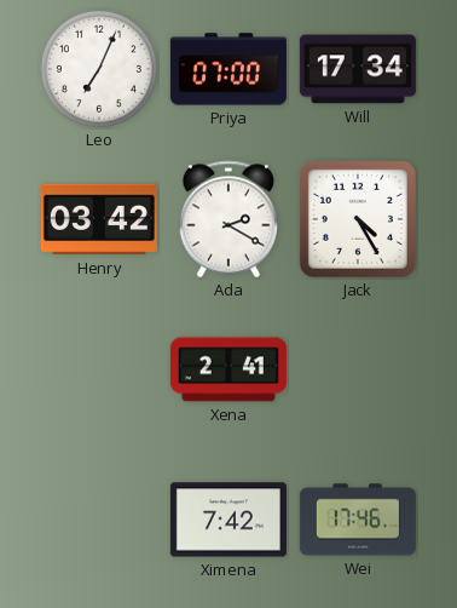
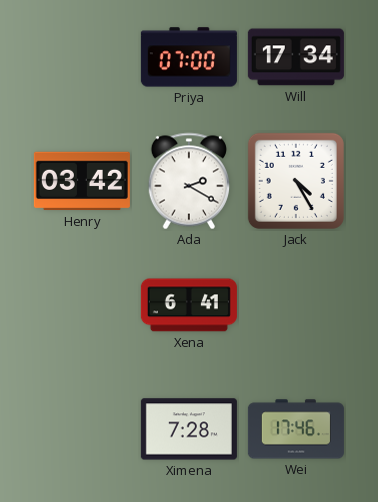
Leo: 7:04 -> none (99, 69)
Xena: 2:41 -> 6:41 (189, 305)
Ximena: 7:42 -> 7:28 (189, 429)
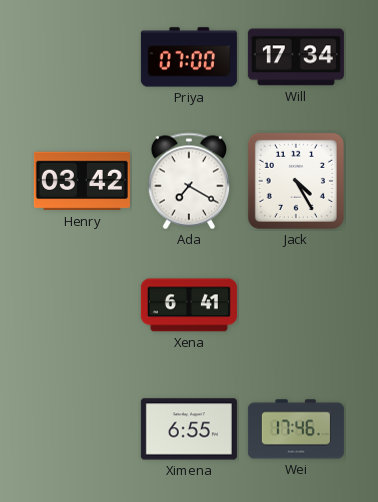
Ada: 2:20 -> 7:20 (188, 181)
Ximena: 7:28 -> 6:55 (189, 429)
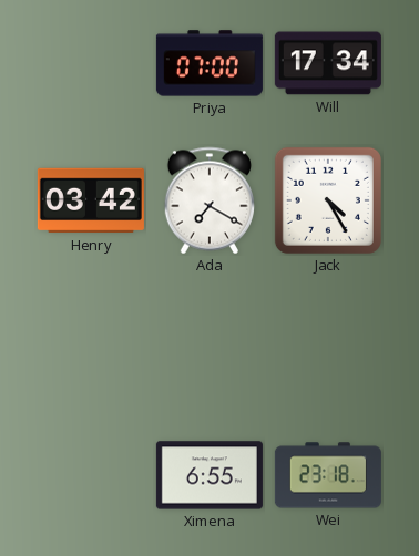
Xena: 6:41 -> none (189, 305)
Wei: 17:46 -> 23:18 (328, 475)
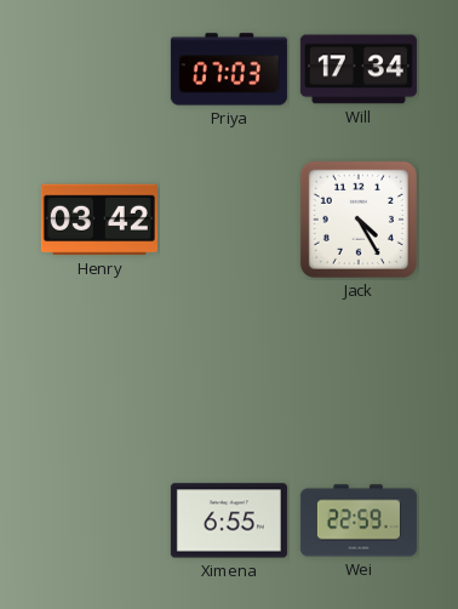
Priya: 07:00 -> 07:03 (229, 69)
Ada: 7:20 -> none (208, 200)
Wei: 23:18 -> 22:59 (359, 520)
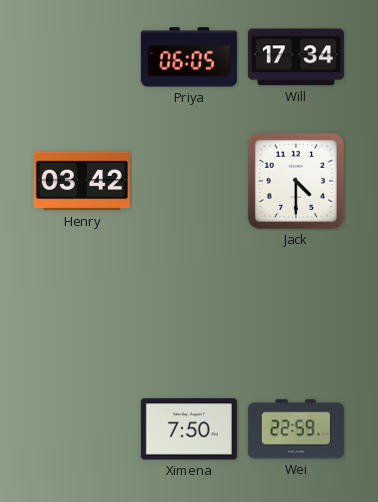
Priya: 07:03 -> 06:05 (189, 57)
Jack: 4:25 -> 4:30 (296, 181)
Ximena: 6:55 -> 7:50 (189, 429)
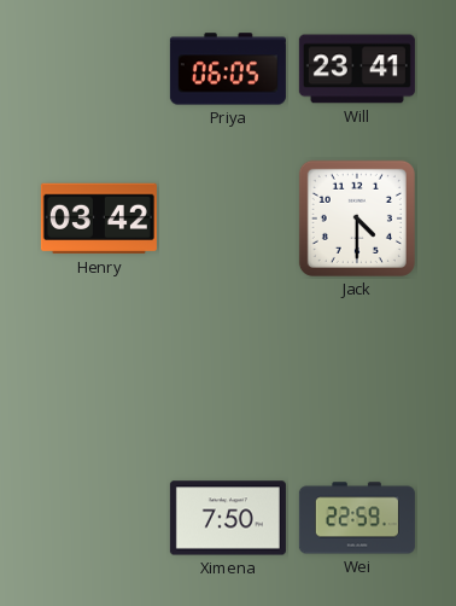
Will: 17:34 -> 23:41 (357, 69)
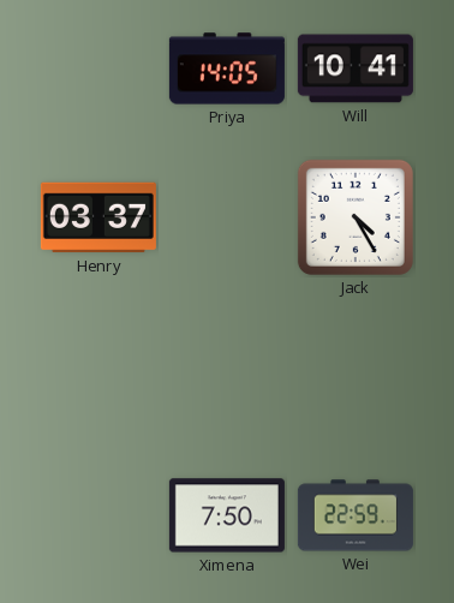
Priya: 06:05 -> 14:05 (227, 68)
Will: 23:41 -> 10:41 (356, 68)
Henry: 03:42 -> 03:37 (98, 217)
Jack: 4:30 -> 4:25 (356, 217)
